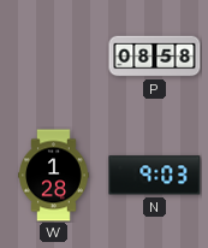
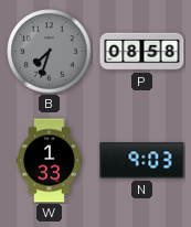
B: none -> 7:33 (50, 52)
W: 1:28 -> 1:33 (50, 161)
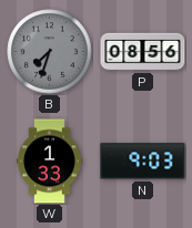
P: 08:58 -> 08:56 (143, 52)
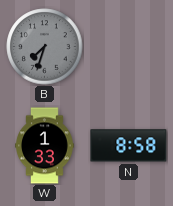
P: 08:56 -> none (143, 52)
N: 9:03 -> 8:58 (129, 146)
